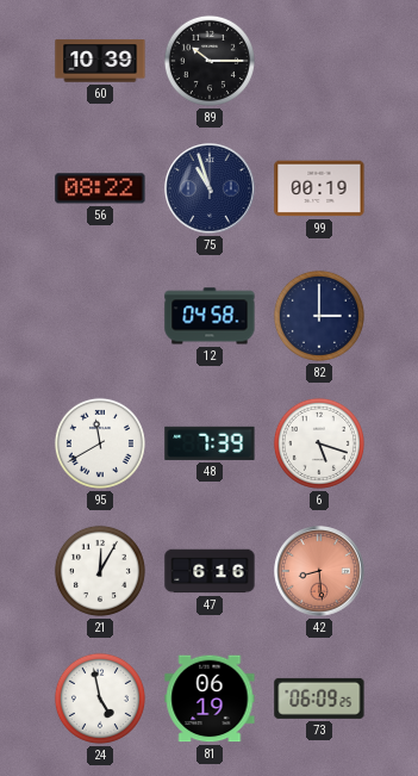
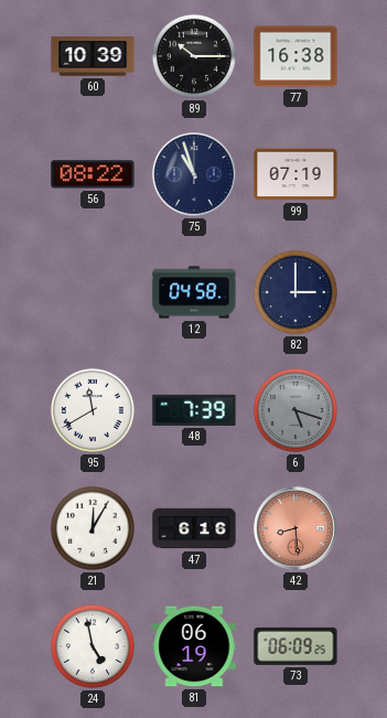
77: none -> 16:38 (295, 56)
99: 00:19 -> 07:19 (295, 174)
6 dial: white -> grey (295, 410)
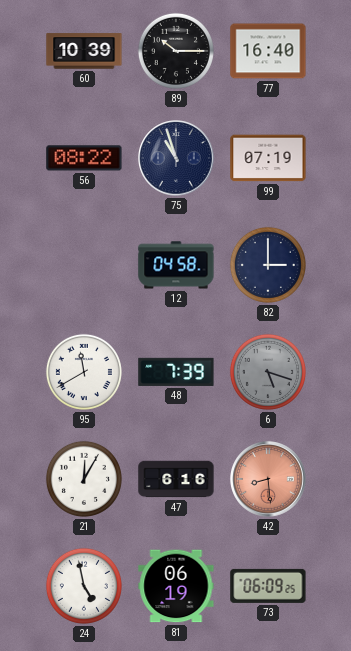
77: 16:38 -> 16:40 (268, 51)
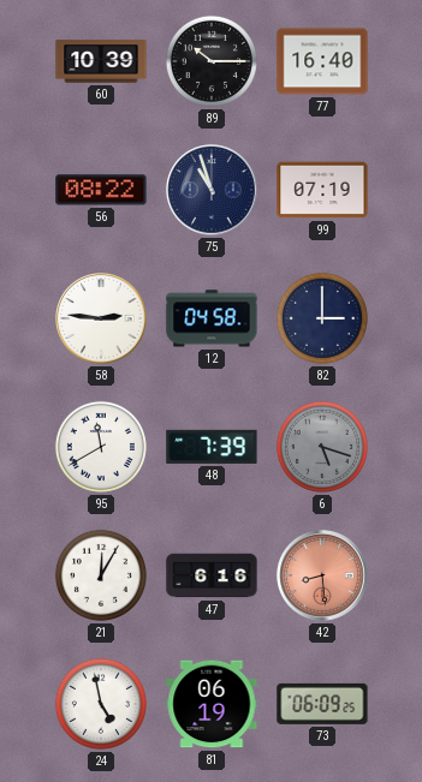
58: none -> 2:46 (101, 318)
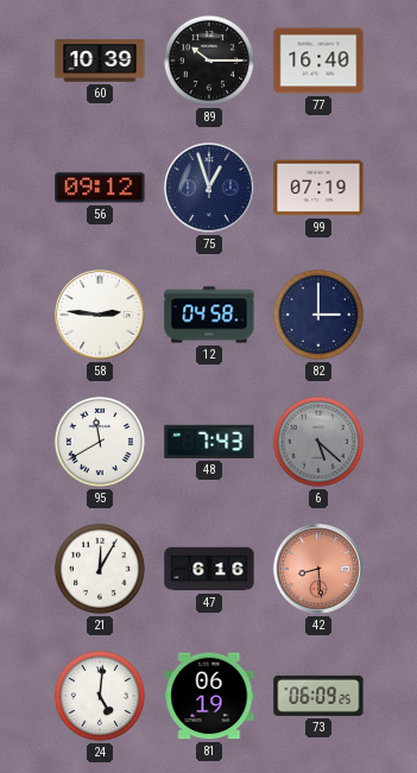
56: 08:22 -> 09:12 (100, 188)
75: 10:57 -> 12:57 (209, 188)
48: 7:39 -> 7:43 (209, 442)
6: 5:18 -> 5:22 (318, 442)
24: 4:58 -> 5:01 (100, 696)
